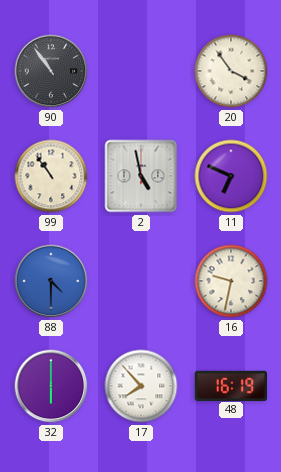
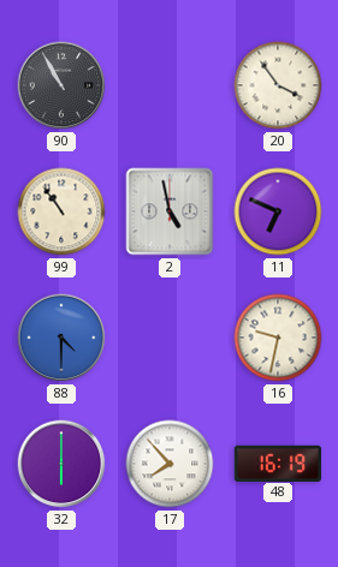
90: 10:54 -> 10:55 (61, 85)
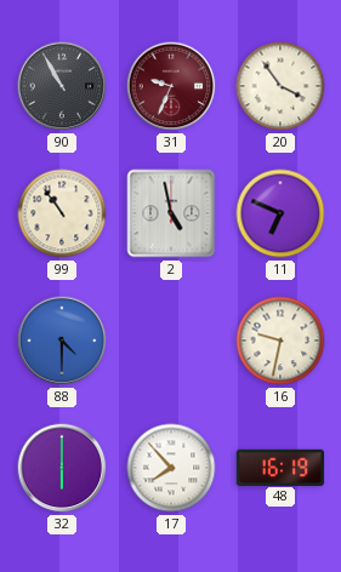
31: none -> 9:34 (171, 86)
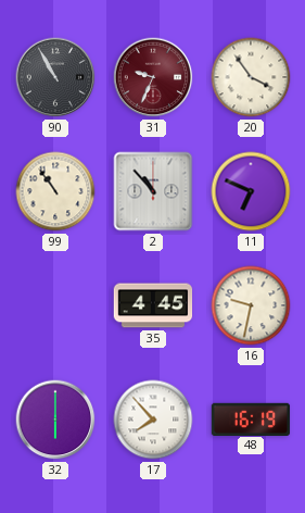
2: 4:58 -> 10:53 (153, 191)
88: 4:30 -> none (62, 341)
35: none -> 4:45 (153, 305)
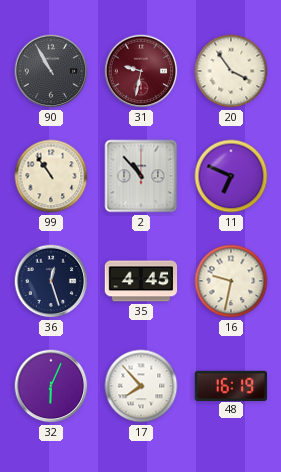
31: 9:34 -> 9:32 (141, 71)
36: none -> 12:27 (51, 281)
32: 6:00 -> 6:04 (51, 386)
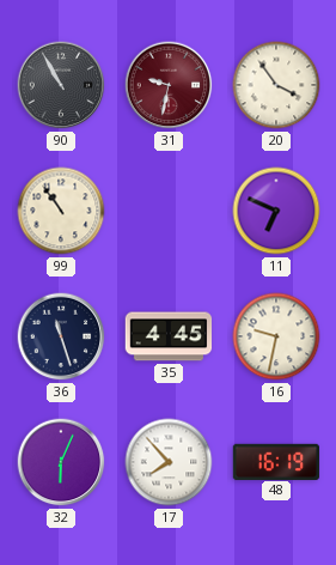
2: 10:53 -> none (141, 176)
36: 12:27 -> 11:27 (61, 336)
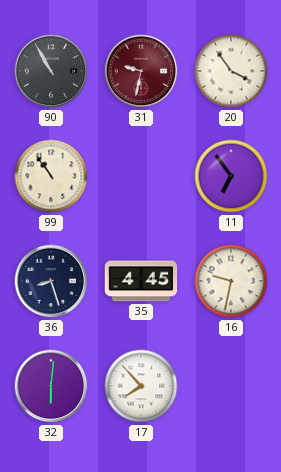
11: 6:49 -> 6:54 (231, 176)
36: 11:27 -> 8:27 (51, 281)
32: 6:04 -> 6:01 (51, 386)
48: 16:19 -> none (276, 461)
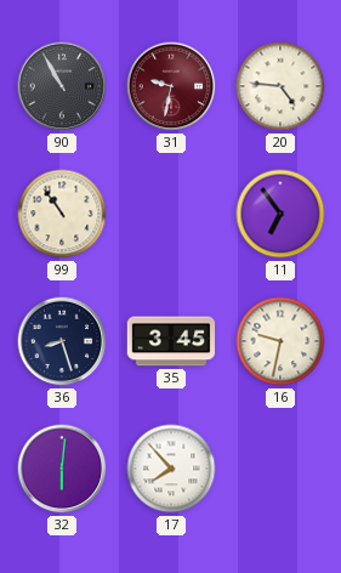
20: 3:54 -> 4:46 (280, 86)
35: 4:45 -> 3:45 (171, 341)
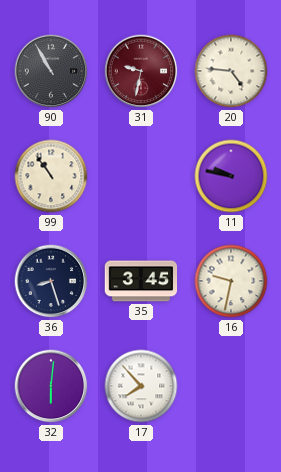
11: 6:54 -> 9:47 (231, 176)
